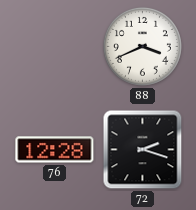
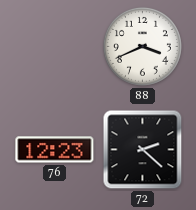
76: 12:28 -> 12:23 (55, 150)
72: 2:18 -> 2:22 (143, 150)
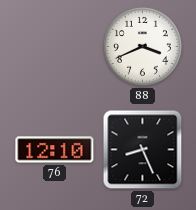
76: 12:23 -> 12:10 (55, 150)
72: 2:22 -> 8:26 (143, 150)
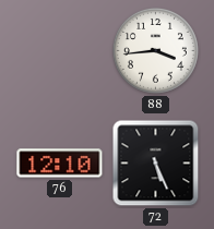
88: 3:41 -> 3:44 (155, 50)
72: 8:26 -> 5:26 (156, 164)
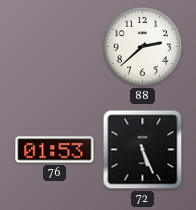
88: 3:44 -> 2:38 (142, 46)
76: 12:10 -> 01:53 (55, 150)
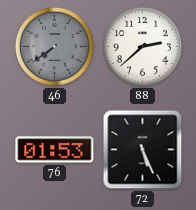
46: none -> 7:39 (54, 46)
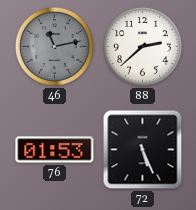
46: 7:39 -> 11:13 (54, 46)
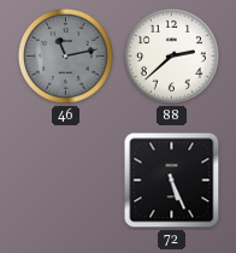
76: 01:53 -> none (55, 150)
